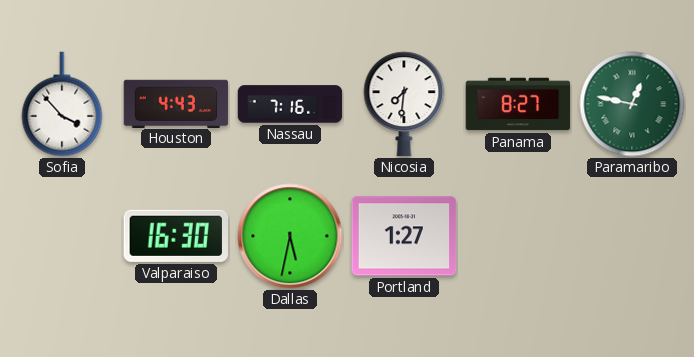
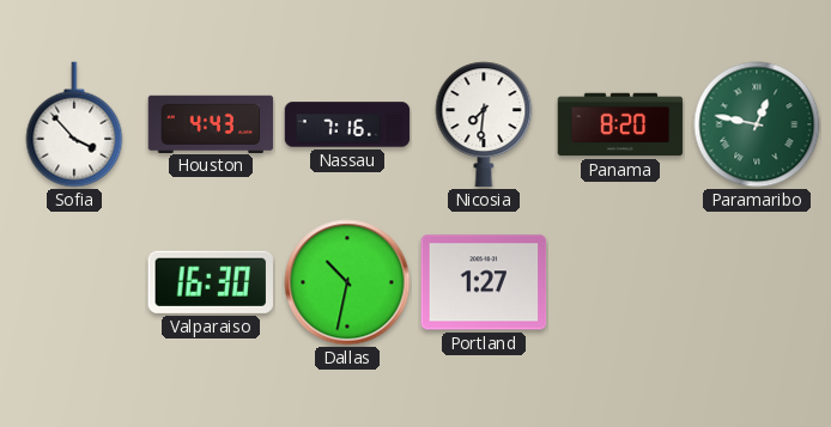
Panama: 8:27 -> 8:20 (620, 124)
Dallas: 5:32 -> 10:32 (347, 282)
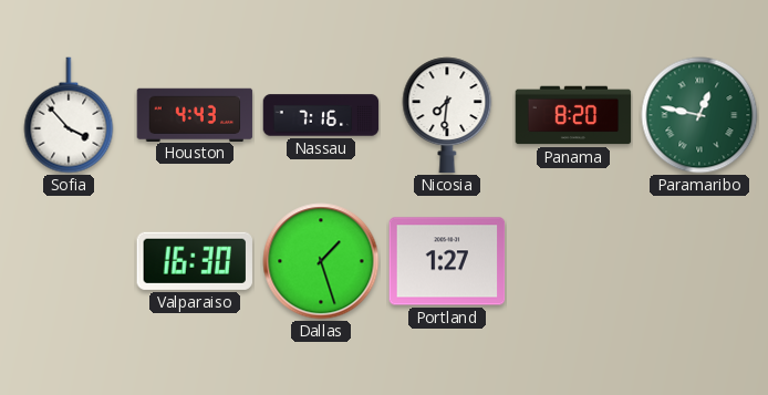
Dallas: 10:32 -> 1:27 (321, 261)
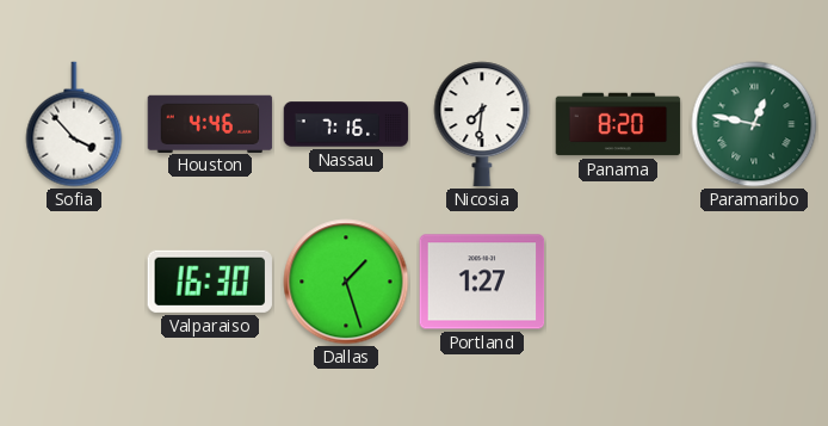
Houston: 4:43 -> 4:46 (210, 123)
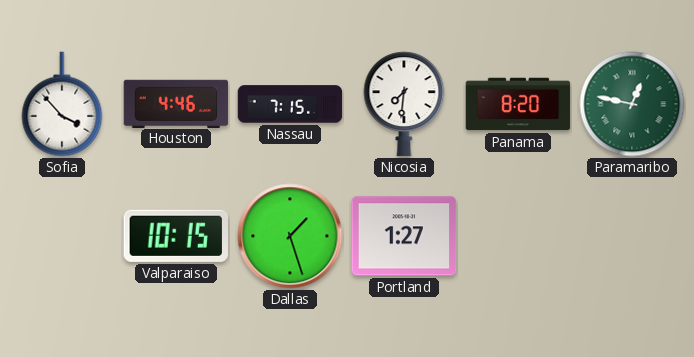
Nassau: 7:16 -> 7:15 (290, 104)
Valparaiso: 16:30 -> 10:15 (176, 236)
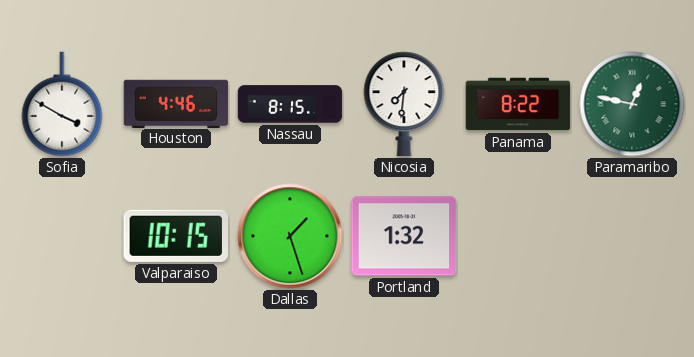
Sofia: 3:53 -> 3:50 (62, 104)
Nassau: 7:15 -> 8:15 (290, 104)
Panama: 8:20 -> 8:22 (518, 104)
Portland: 1:27 -> 1:32 (404, 236)
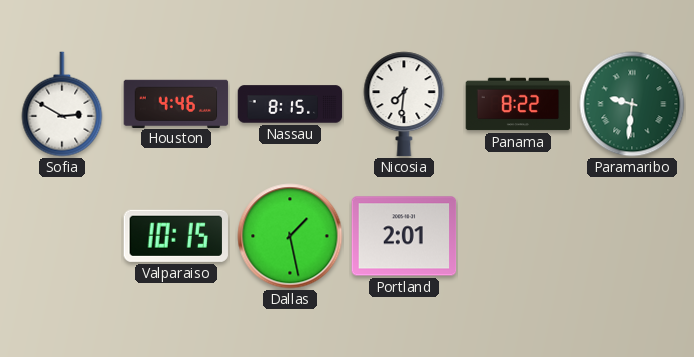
Sofia: 3:50 -> 2:50 (62, 104)
Paramaribo: 12:47 -> 9:31 (632, 104)
Dallas: 1:27 -> 1:28 (290, 236)
Portland: 1:32 -> 2:01 (404, 236)
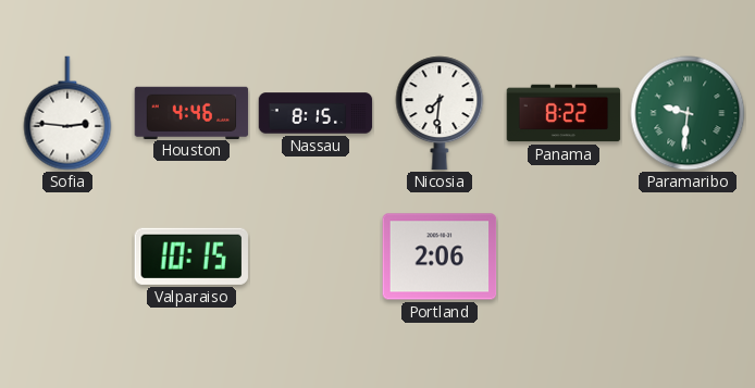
Sofia: 2:50 -> 2:46 (67, 113)
Dallas: 1:28 -> none (290, 236)
Portland: 2:01 -> 2:06 (440, 256)
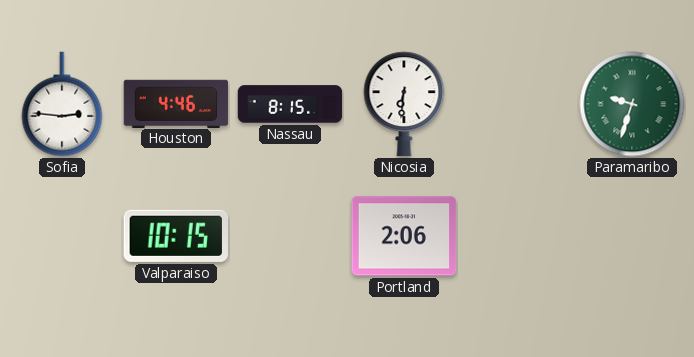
Nicosia: 7:31 -> 6:31 (404, 104)
Panama: 8:22 -> none (564, 113)
Paramaribo: 9:31 -> 9:33 (632, 104)
